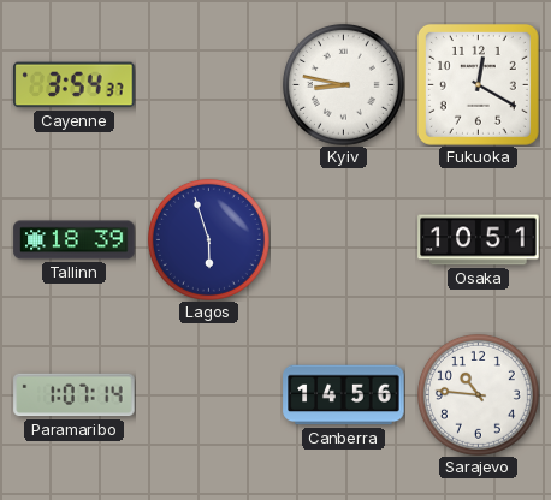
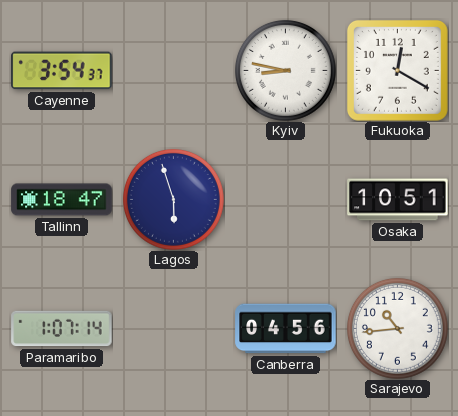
Tallinn: 18:39 -> 18:47 (62, 200)
Canberra: 14:56 -> 04:56 (286, 329)
Sarajevo: 10:46 -> 10:44 (397, 328)
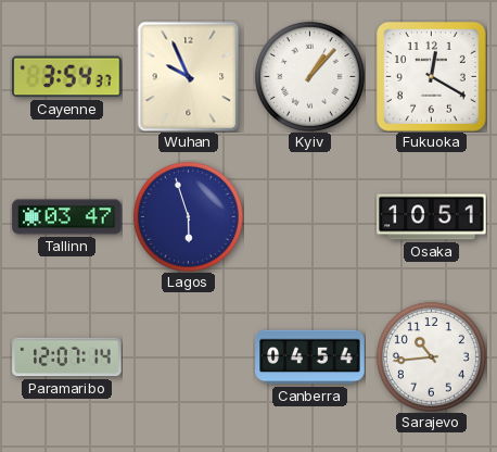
Wuhan: none -> 9:56 (189, 76)
Kyiv: 8:47 -> 1:07 (309, 76)
Tallinn: 18:47 -> 03:47 (67, 217)
Paramaribo: 1:07 -> 12:07 (67, 357)
Canberra: 04:56 -> 04:54 (310, 357)
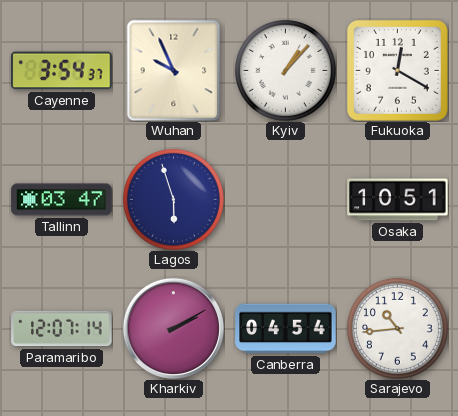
Kharkiv: none -> 2:10 (173, 328)
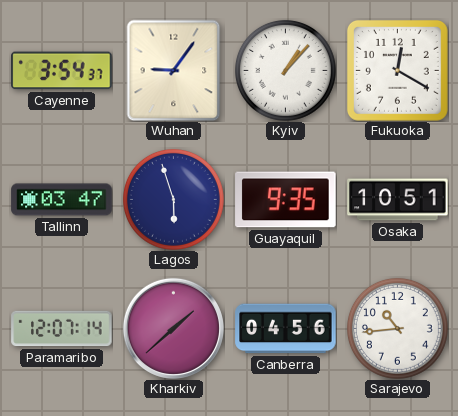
Wuhan: 9:56 -> 9:06 (174, 70)
Guayaquil: none -> 9:35 (286, 200)
Kharkiv: 2:10 -> 1:38 (173, 328)
Canberra: 04:54 -> 04:56 (286, 329)
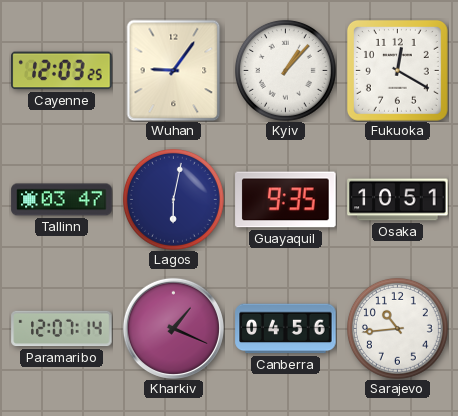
Cayenne: 3:54 -> 12:03 (62, 71)
Lagos: 5:57 -> 6:02 (173, 199)
Kharkiv: 1:38 -> 1:19 (173, 328)
